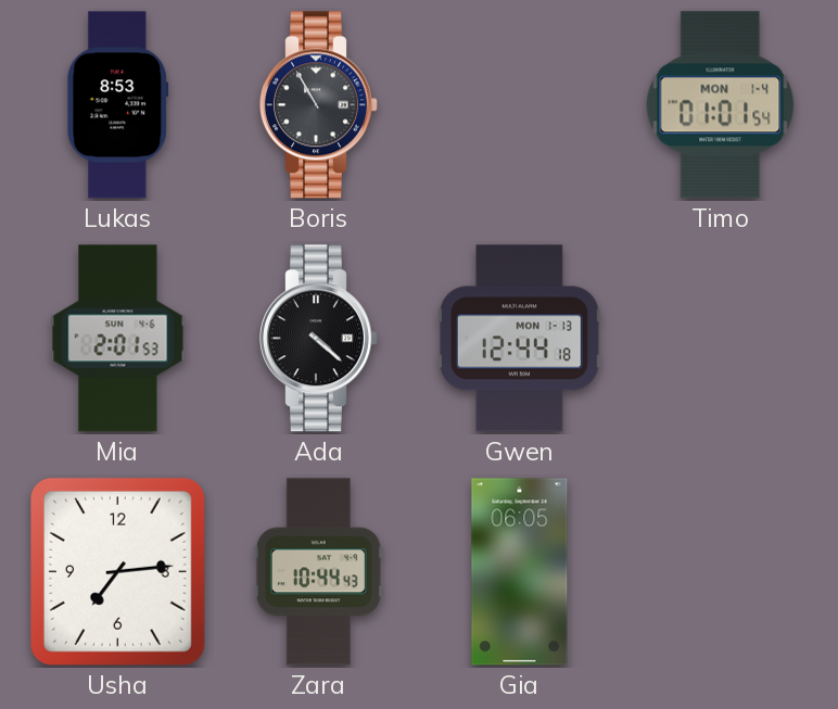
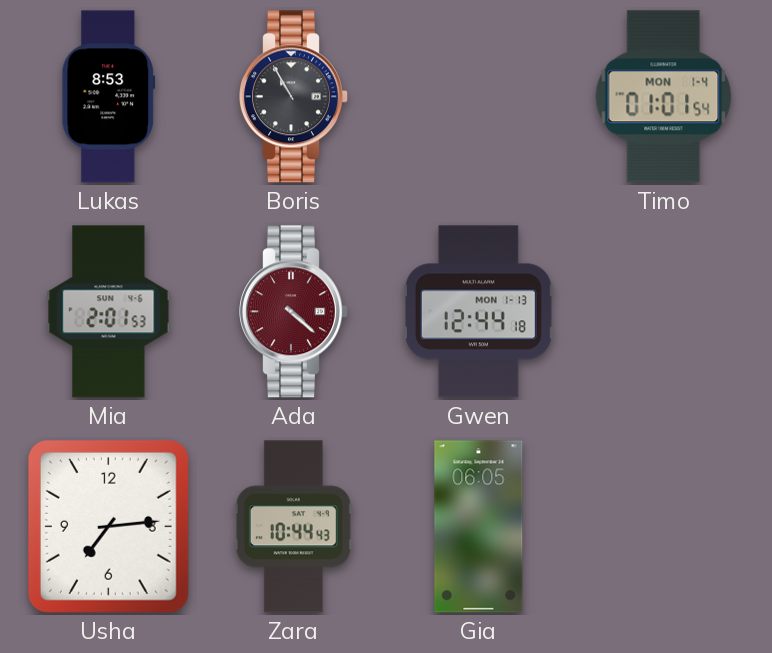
Ada dial: black -> burgundy (294, 312)
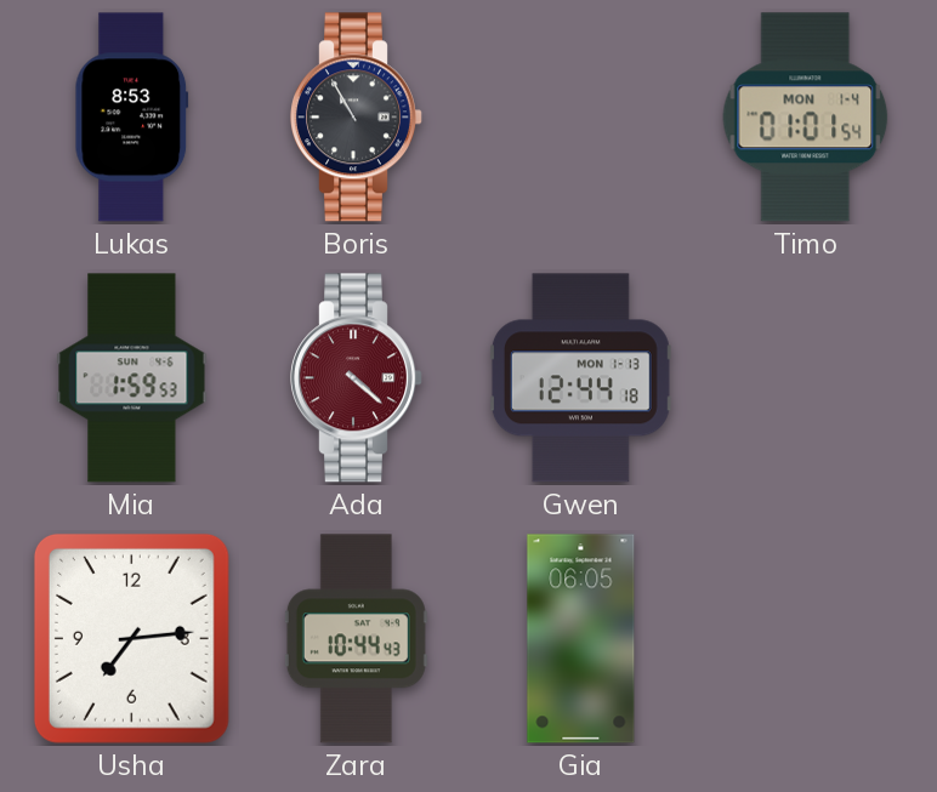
Mia: 2:01 -> 1:59 (132, 378)
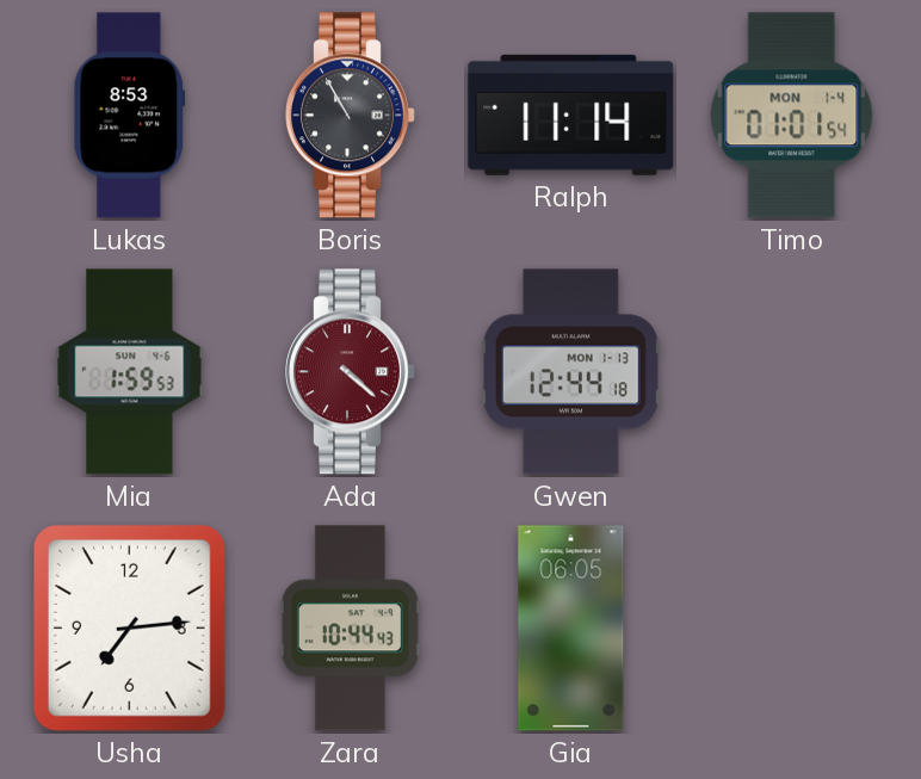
Ralph: none -> 11:14 (571, 115)
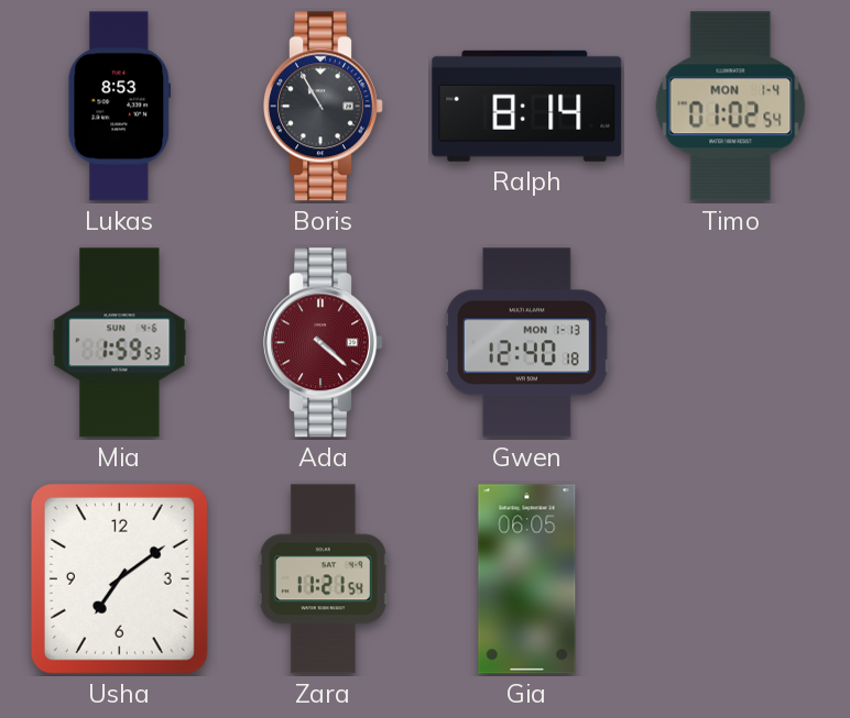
Ralph: 11:14 -> 8:14 (527, 106)
Timo: 01:01 -> 01:02 (731, 107)
Gwen: 12:44 -> 12:40 (526, 343)
Usha: 7:14 -> 7:09 (119, 578)
Zara: 10:44 -> 11:21 (323, 579)
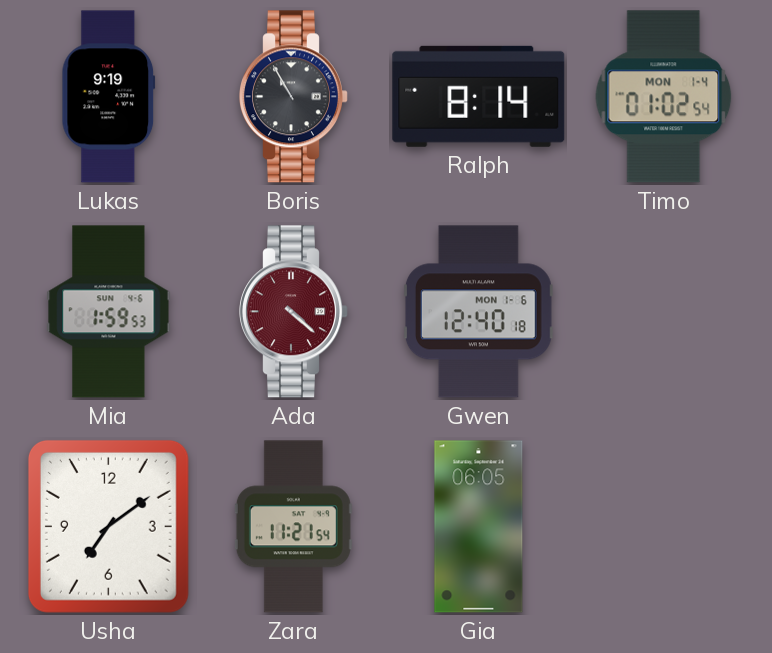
Lukas: 8:53 -> 9:19 (109, 97)
Gwen date: MON 1-13 -> MON 1-6 (478, 312)
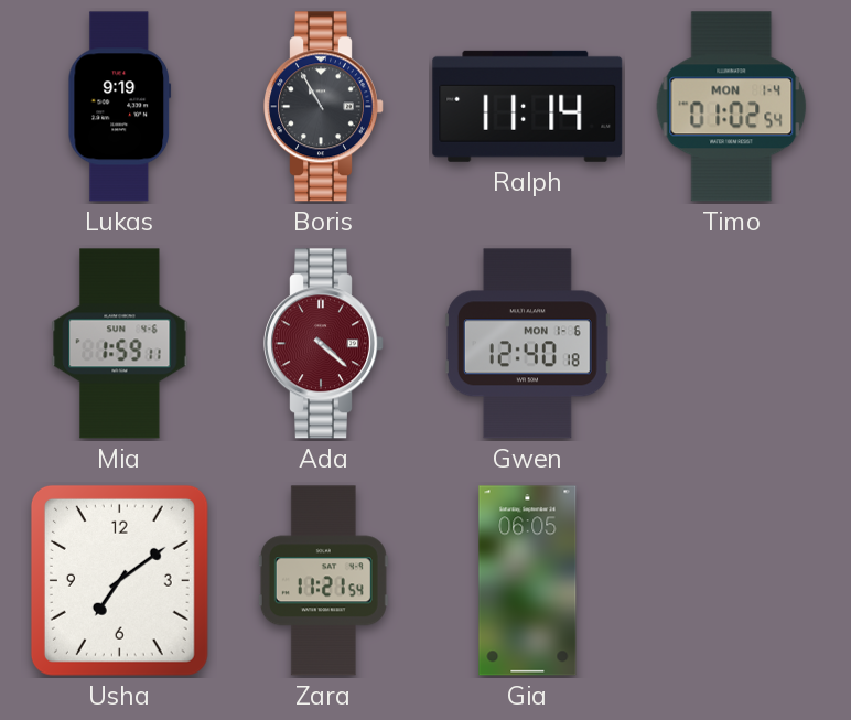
Ralph: 8:14 -> 11:14 (528, 106)
Mia: 1:59:53 -> 1:59:11 (120, 344)
